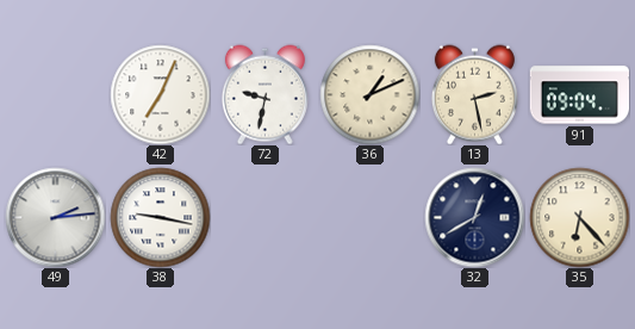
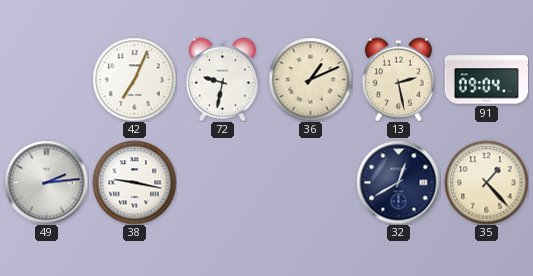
35: 6:23 -> 1:23 (486, 182)
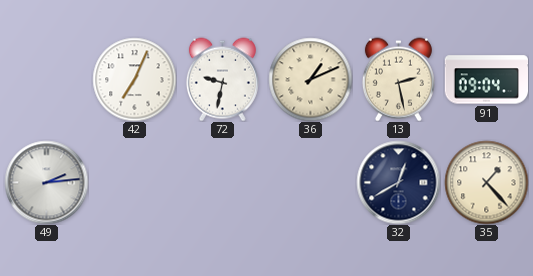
38: 9:17 -> none (134, 182)
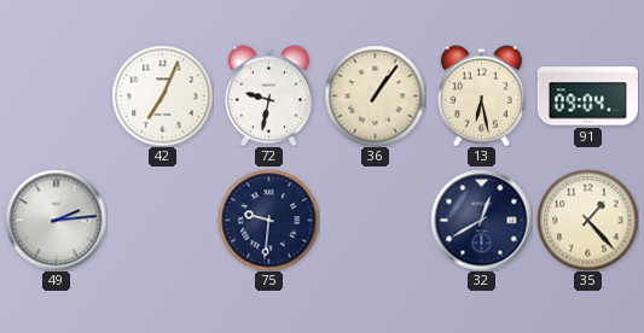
36: 1:11 -> 1:06 (375, 95)
13: 2:28 -> 6:28 (481, 95)
75: none -> 9:31 (268, 220)
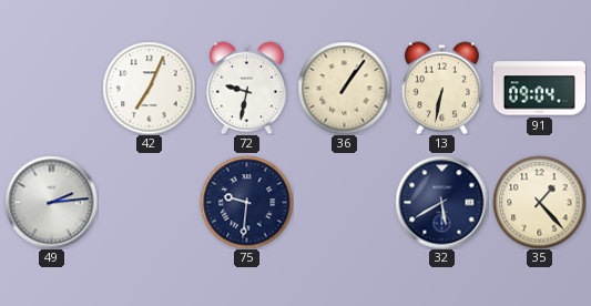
13: 6:28 -> 6:32 (441, 88)
32: 12:40 -> 5:40 (441, 202)
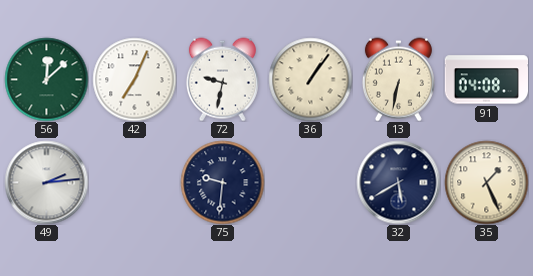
56: none -> 12:08 (46, 79)
91: 09:04 -> 04:08 (486, 80)
35: 1:23 -> 1:26 (486, 182)
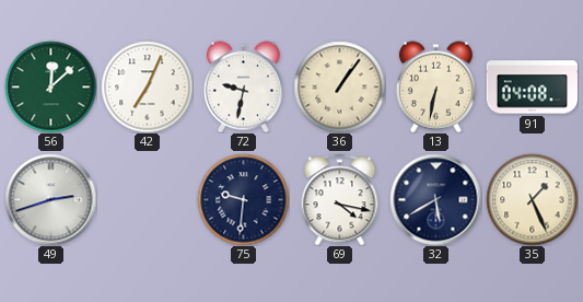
49: 2:14 -> 2:42 (50, 199)
69: none -> 4:17 (340, 199)
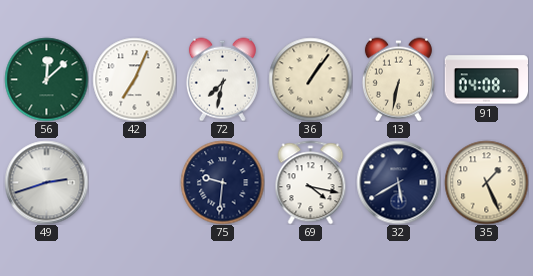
72: 9:32 -> 7:32 (222, 79)
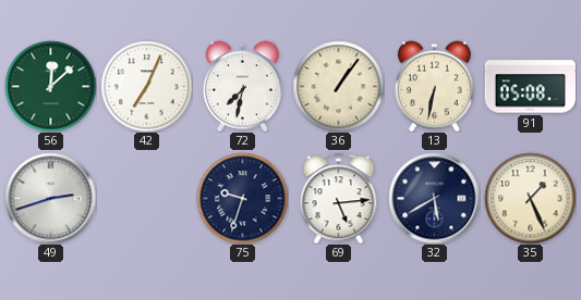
91: 04:08 -> 05:08 (530, 87)
75: 9:31 -> 9:33 (242, 198)
69: 4:17 -> 5:14 (339, 198)
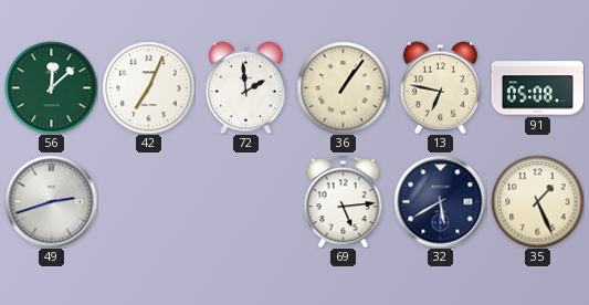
72: 7:32 -> 1:59 (245, 87)
13: 6:32 -> 6:47 (440, 87)
75: 9:33 -> none (242, 198)
